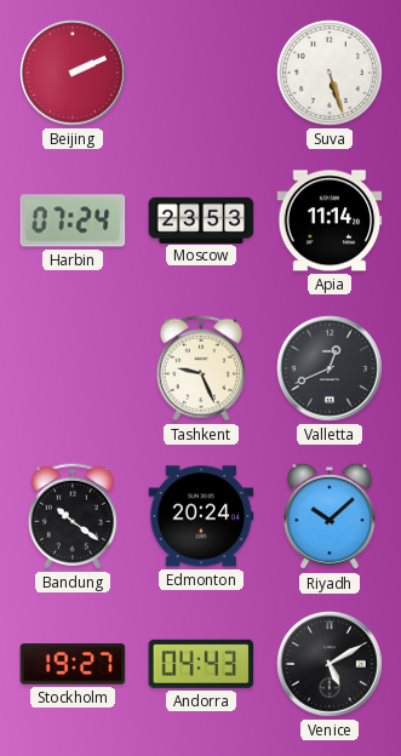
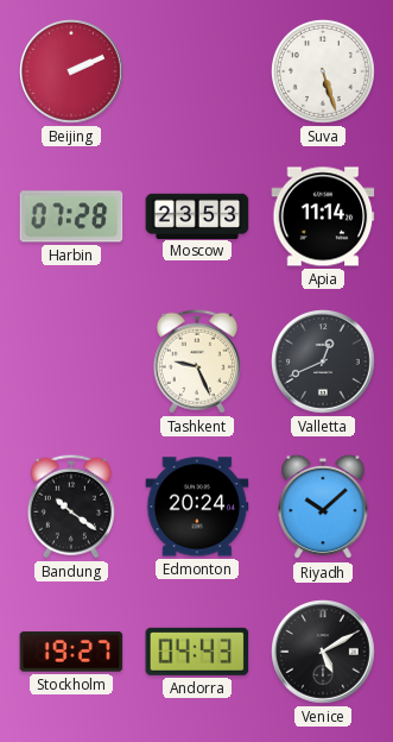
Harbin: 07:24 -> 07:28 (71, 216)
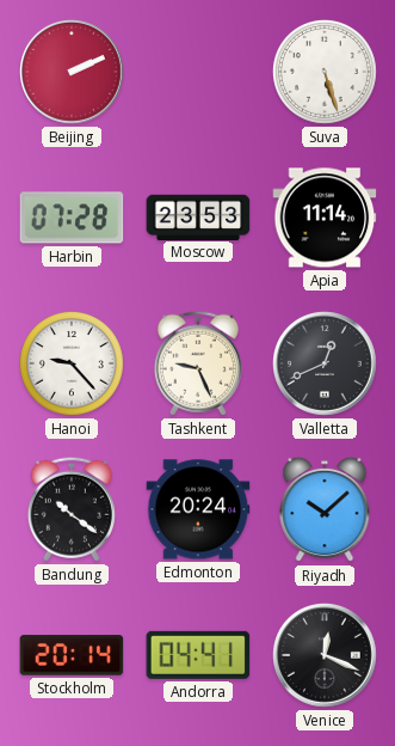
Hanoi: none -> 9:23 (72, 363)
Stockholm: 19:27 -> 20:14 (72, 655)
Andorra: 04:43 -> 04:41 (198, 655)
Venice: 5:10 -> 12:19 (326, 656)
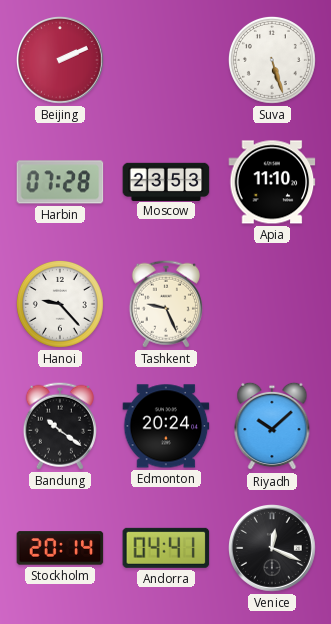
Apia: 11:14 -> 11:10 (272, 182)
Valletta: 12:41 -> none (326, 365)
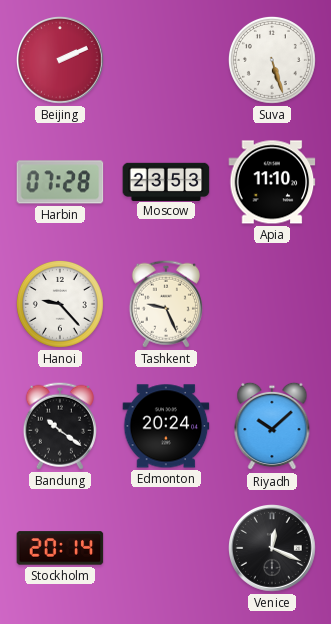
Andorra: 04:41 -> none (166, 548)
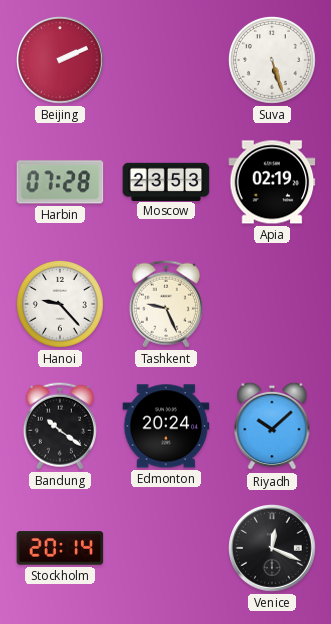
Apia: 11:10 -> 02:19 (272, 182)
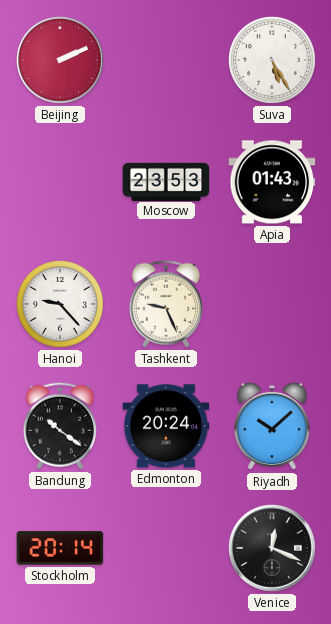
Suva: 5:27 -> 5:25 (272, 60)
Harbin: 07:28 -> none (60, 182)
Apia: 02:19 -> 01:43 (272, 182)
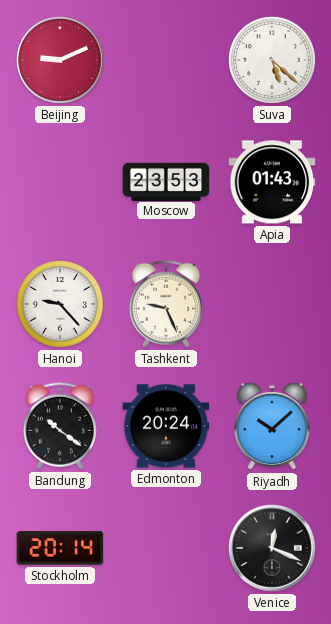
Beijing: 2:11 -> 9:11 (61, 61)
Suva: 5:25 -> 5:22 (272, 60)
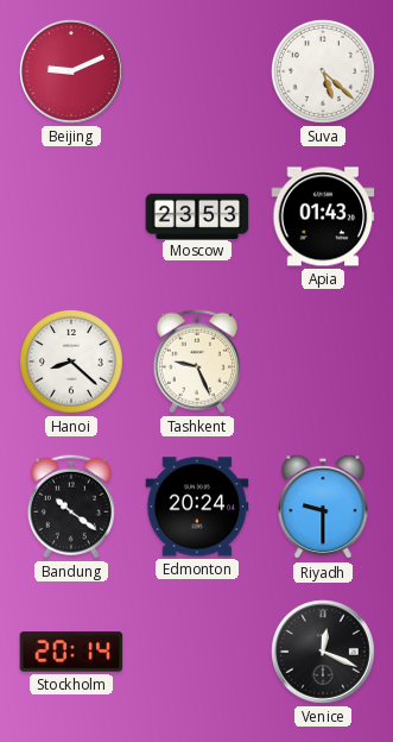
Hanoi: 9:23 -> 8:22 (71, 361)
Riyadh: 10:08 -> 9:30 (323, 507)
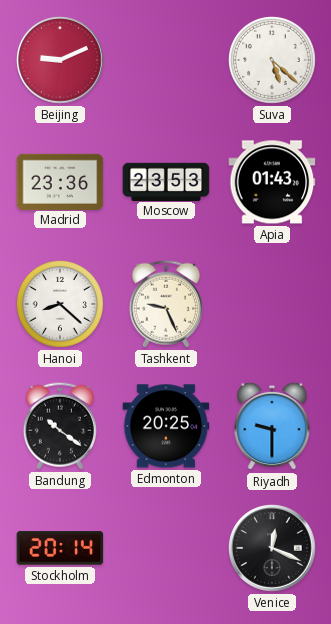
Madrid: none -> 23:36 (60, 181)
Edmonton: 20:24 -> 20:25 (166, 426)
